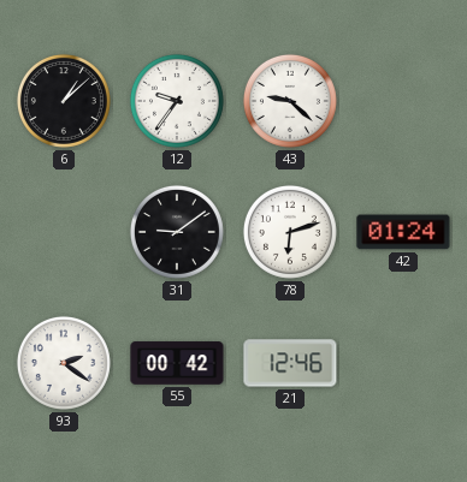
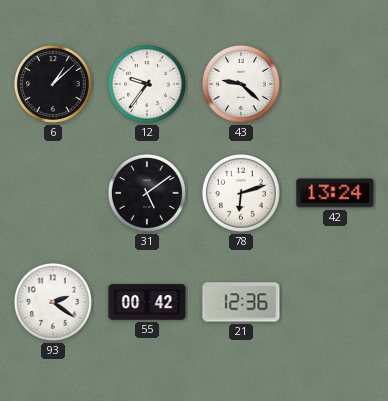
31: 9:09 -> 5:09 (147, 193)
42: 01:24 -> 13:24 (335, 193)
21: 12:46 -> 12:36 (241, 302)
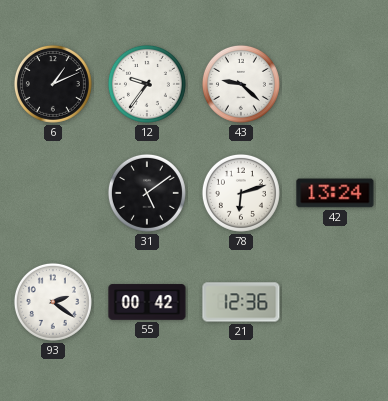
6: 1:08 -> 1:11 (53, 84)
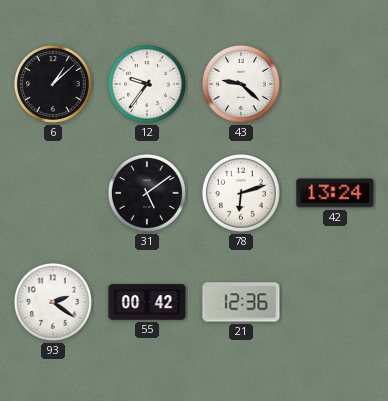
6: 1:11 -> 1:08 (53, 84)
